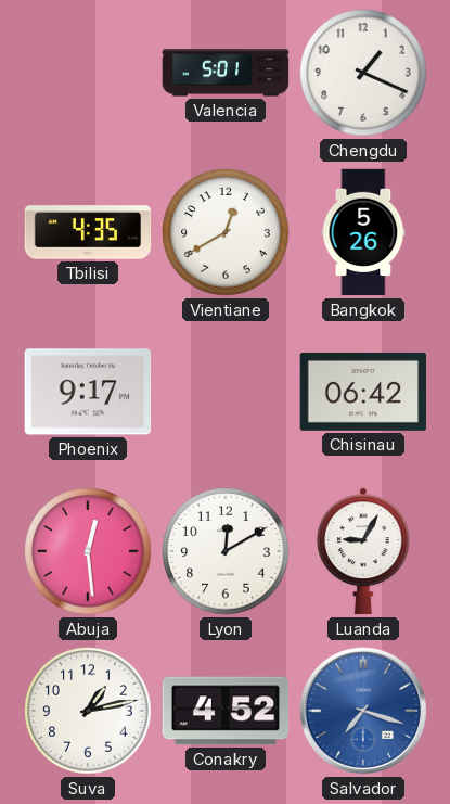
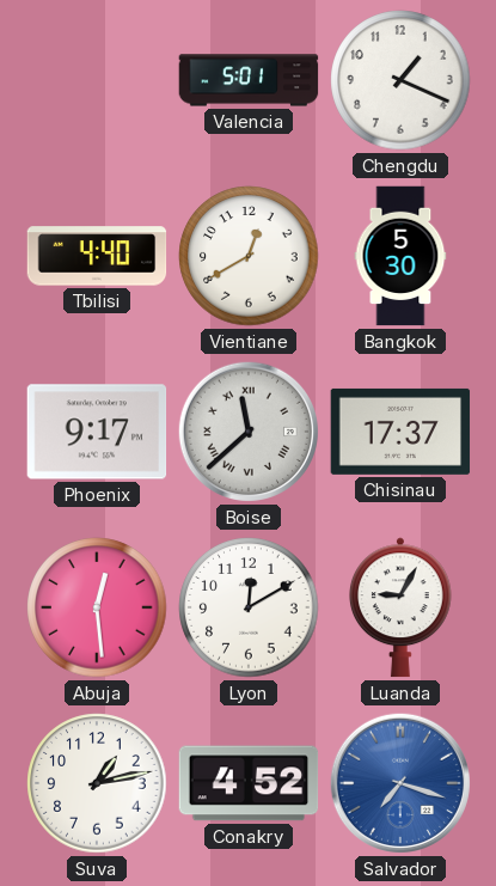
Tbilisi: 4:35 -> 4:40 (97, 256)
Bangkok: 5:26 -> 5:30 (400, 256)
Boise: none -> 11:38 (249, 432)
Chisinau: 06:42 -> 17:37 (400, 432)
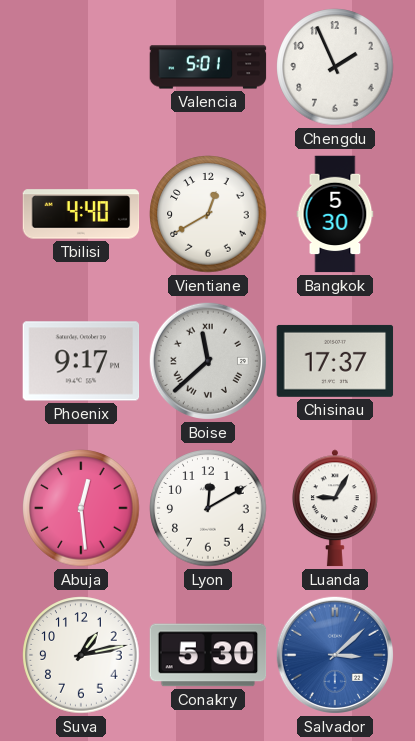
Chengdu: 1:19 -> 1:56 (335, 67)
Conakry: 4:52 -> 5:30 (208, 655)
Salvador: 7:18 -> 3:08 (335, 655)
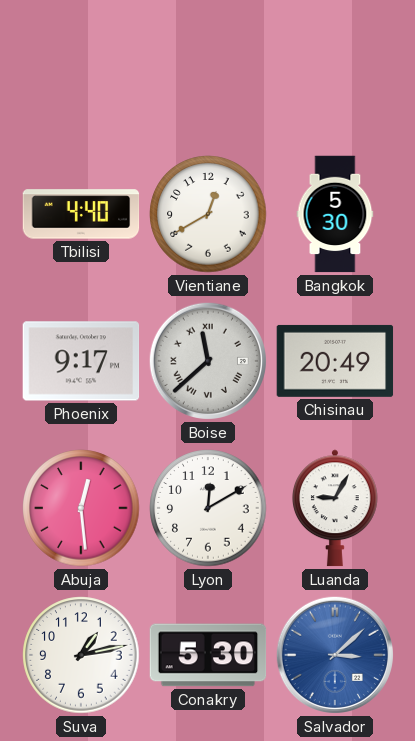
Valencia: 5:01 -> none (208, 67)
Chengdu: 1:56 -> none (335, 67)
Chisinau: 17:37 -> 20:49 (335, 361)
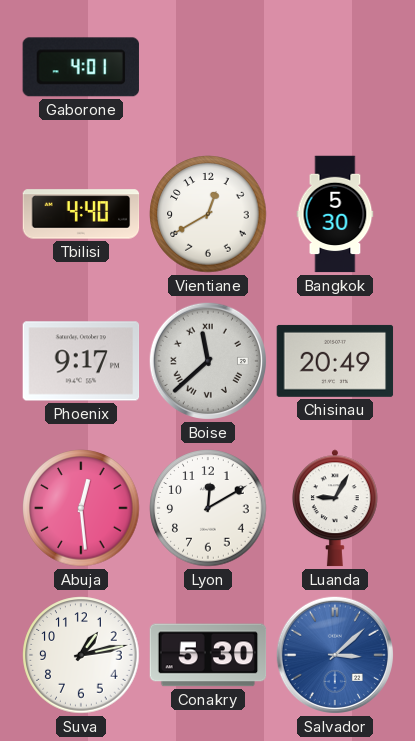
Gaborone: none -> 4:01 (81, 67)
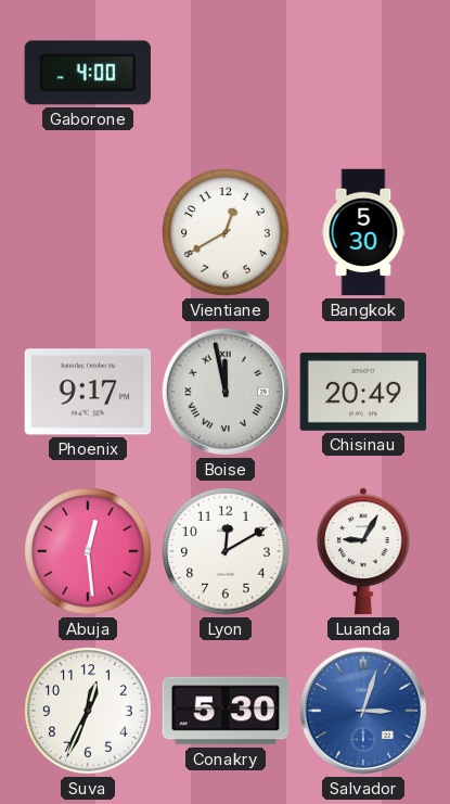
Gaborone: 4:01 -> 4:00 (88, 73)
Tbilisi: 4:40 -> none (81, 214)
Boise: 11:38 -> 11:58 (226, 392)
Suva: 1:13 -> 12:34 (88, 711)
Salvador: 3:08 -> 3:03 (363, 711)
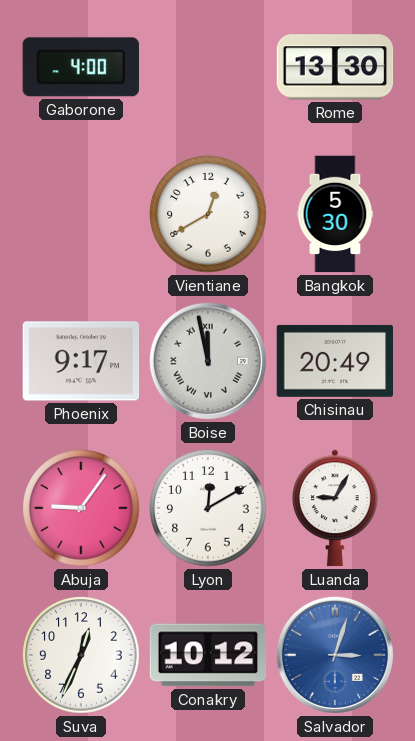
Rome: none -> 13:30 (335, 67)
Abuja: 12:29 -> 9:06 (81, 508)
Conakry: 5:30 -> 10:12 (208, 655)
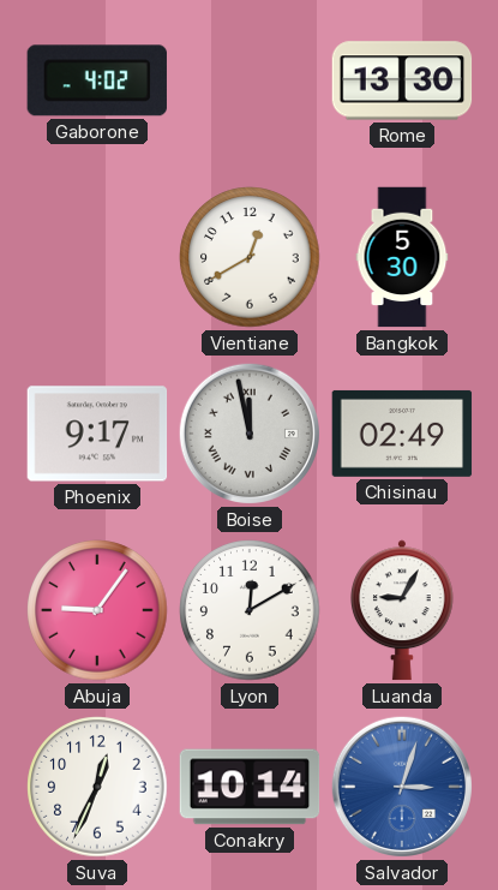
Gaborone: 4:00 -> 4:02 (97, 80)
Chisinau: 20:49 -> 02:49 (402, 434)
Conakry: 10:12 -> 10:14 (250, 787)
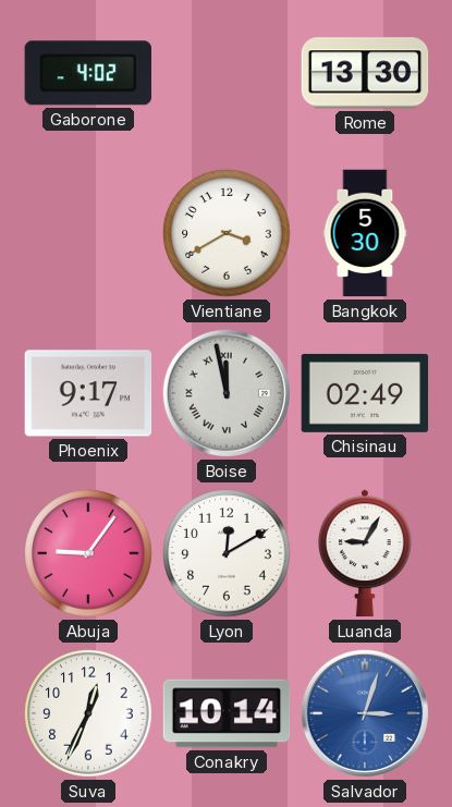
Vientiane: 12:40 -> 3:40 (227, 233)
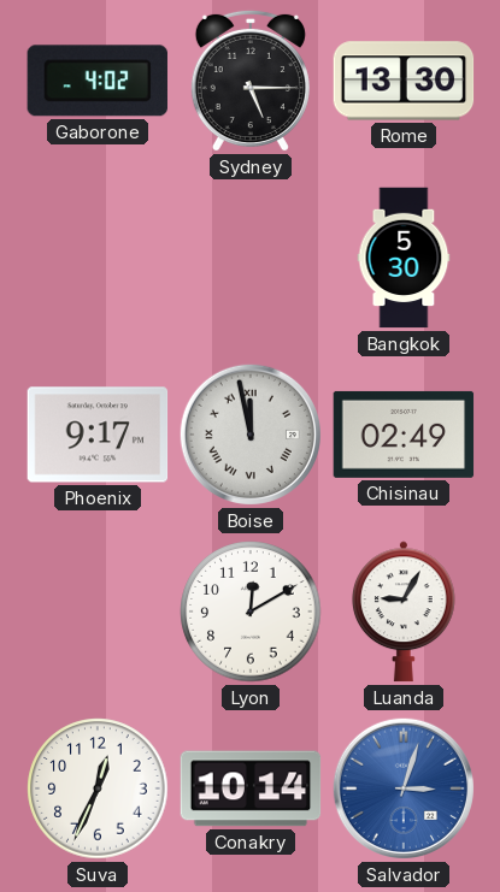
Sydney: none -> 5:15 (251, 81)
Vientiane: 3:40 -> none (227, 233)
Abuja: 9:06 -> none (88, 553)
